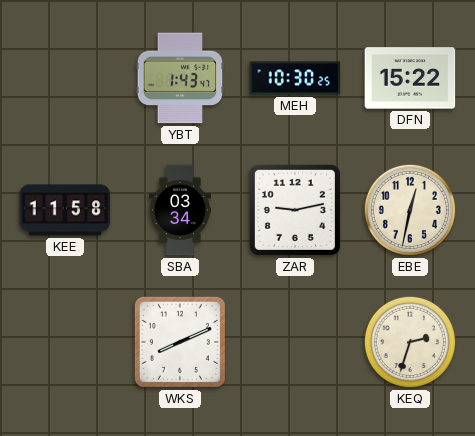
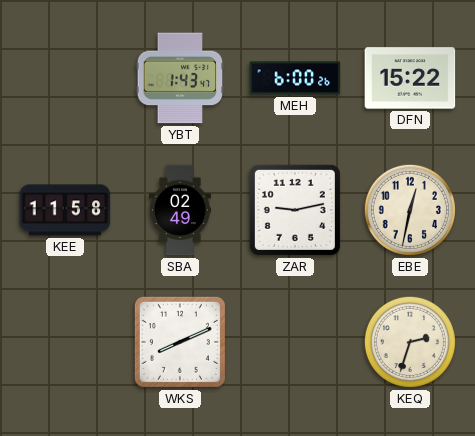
MEH: 10:30 -> 6:00 (295, 78)
SBA: 03:34 -> 02:49 (180, 210)
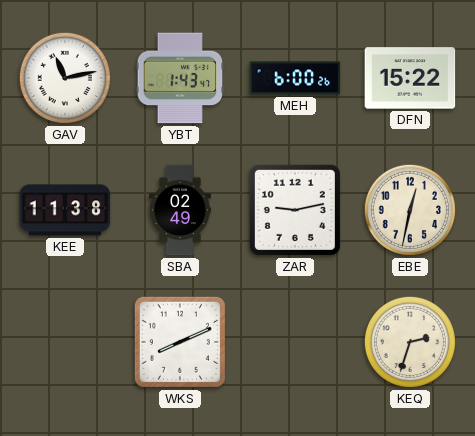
GAV: none -> 11:13 (65, 78)
KEE: 11:58 -> 11:38 (65, 210)
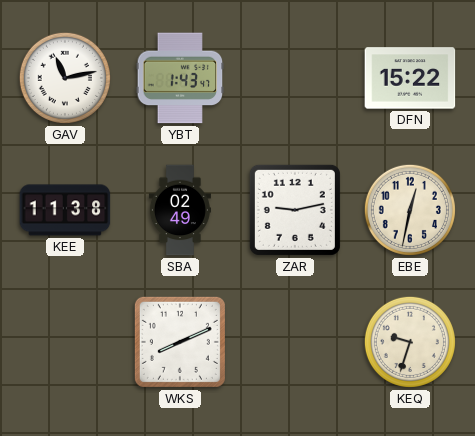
MEH: 6:00 -> none (295, 78)
KEQ: 2:33 -> 9:33 (410, 342)
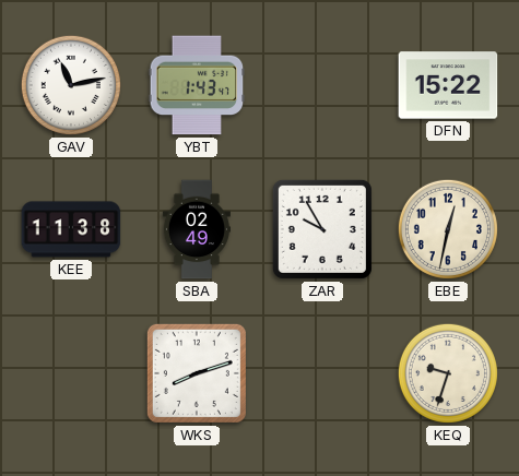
ZAR: 9:13 -> 9:55 (322, 229)
WKS: 8:11 -> 8:12 (197, 373)
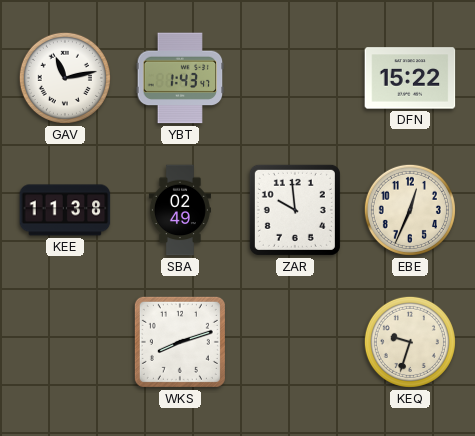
ZAR: 9:55 -> 9:59 (295, 210)
EBE: 12:32 -> 12:34 (410, 210)
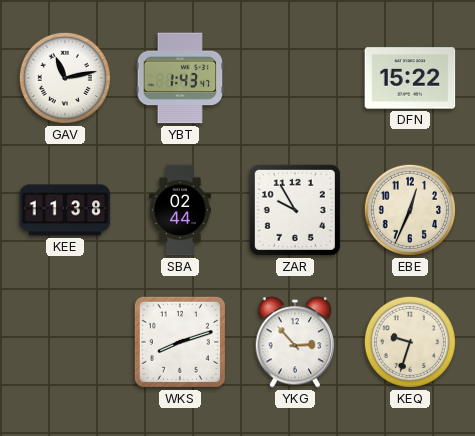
SBA: 02:49 -> 02:44 (180, 210)
ZAR: 9:59 -> 9:55 (295, 210)
YKG: none -> 2:53 (295, 342)
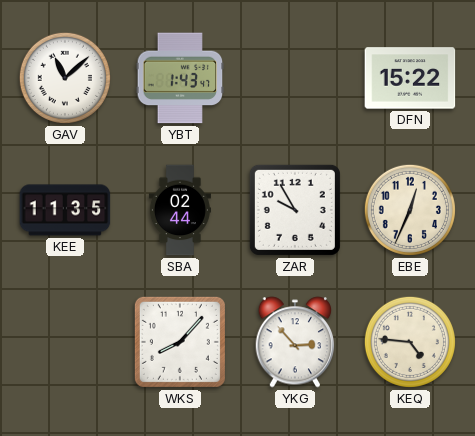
GAV: 11:13 -> 11:08 (65, 78)
KEE: 11:38 -> 11:35 (65, 210)
WKS: 8:12 -> 8:07 (180, 342)
KEQ: 9:33 -> 4:46 (410, 342)
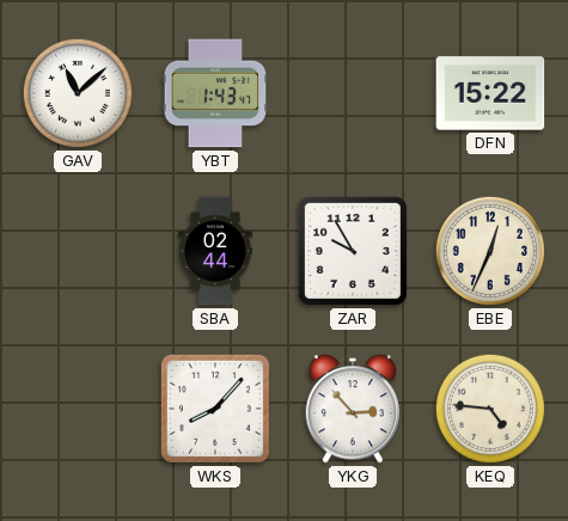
KEE: 11:35 -> none (65, 210)
